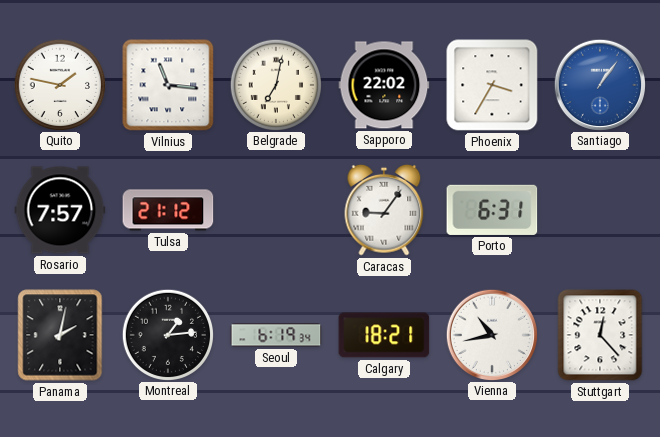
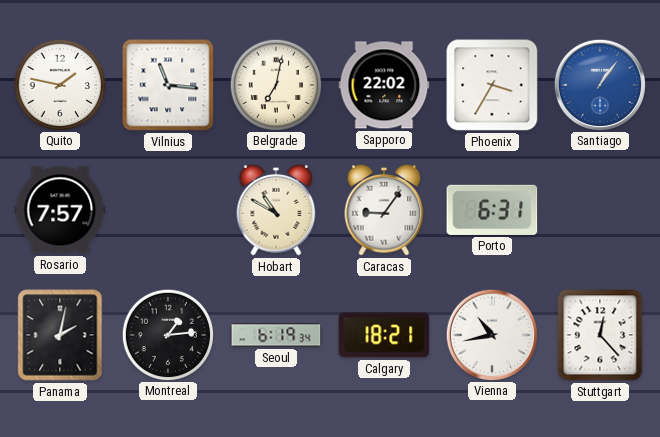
Tulsa: 21:12 -> none (168, 210)
Hobart: none -> 10:50 (276, 210)
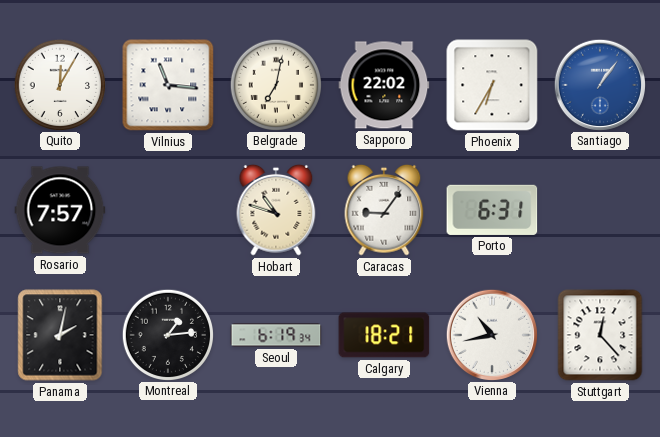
Quito: 1:47 -> 12:05 (59, 84)
Phoenix: 3:35 -> 6:35 (492, 85)
Hobart: 10:50 -> 10:48 (276, 210)
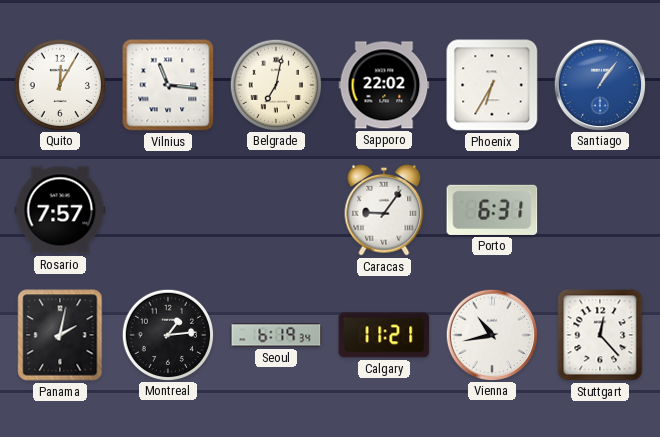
Hobart: 10:48 -> none (276, 210)
Calgary: 18:21 -> 11:21 (384, 335)
